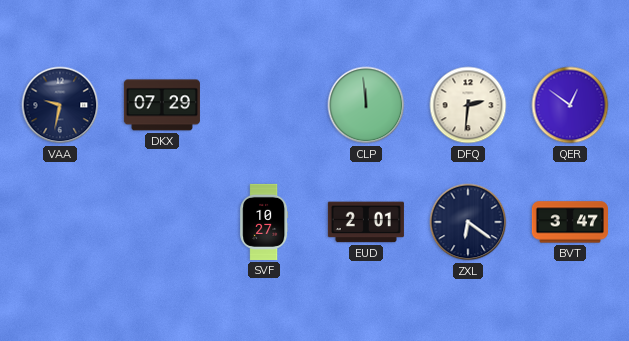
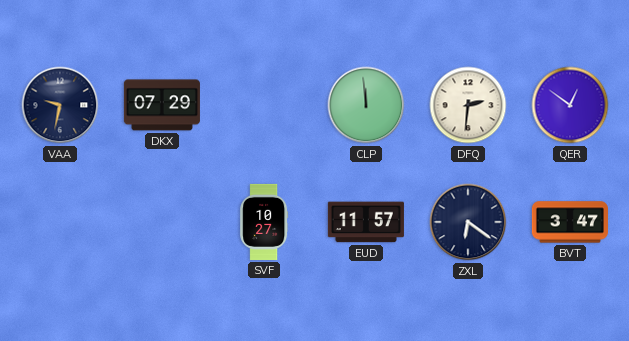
EUD: 2:01 -> 11:57 (366, 222)
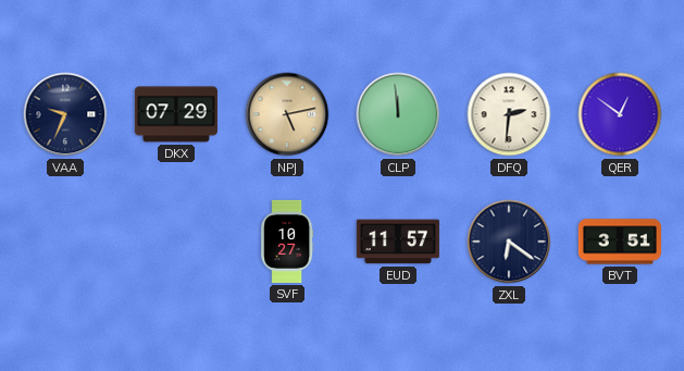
VAA: 9:32 -> 9:34 (65, 114)
NPJ: none -> 5:13 (287, 114)
BVT: 3:47 -> 3:51 (620, 242)
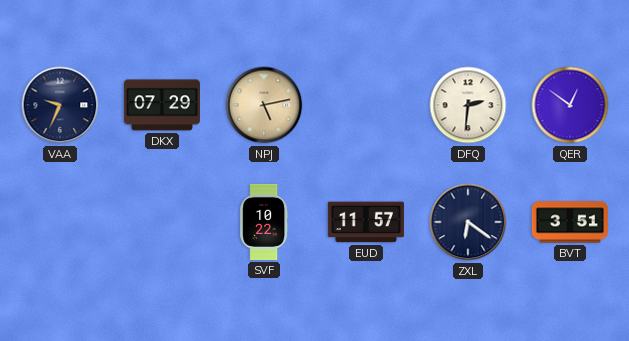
CLP: 11:59 -> none (398, 114)
SVF: 10:27 -> 10:22 (264, 222)
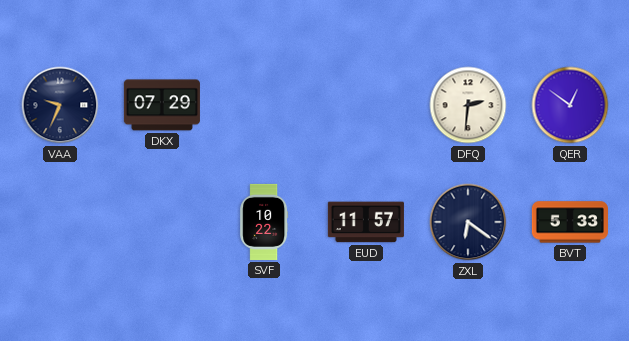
NPJ: 5:13 -> none (264, 105)
BVT: 3:51 -> 5:33 (570, 222)
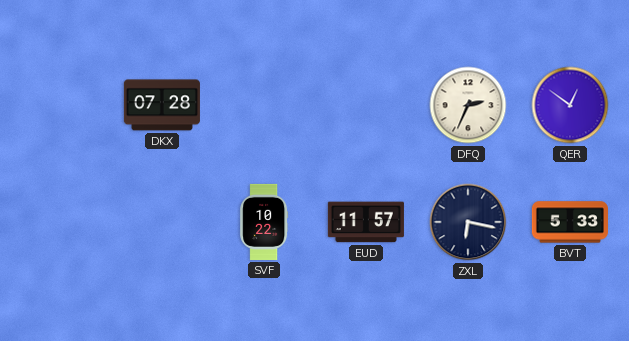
VAA: 9:34 -> none (60, 105)
DKX: 07:29 -> 07:28 (162, 105)
DFQ: 2:31 -> 2:34 (468, 105)
ZXL: 6:21 -> 6:17 (468, 222)
